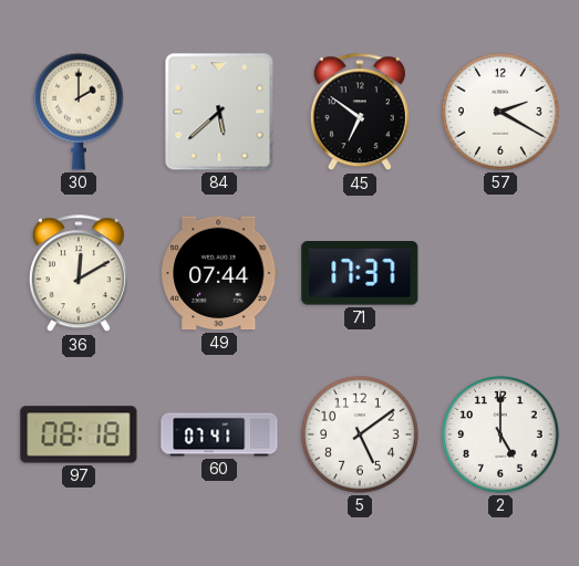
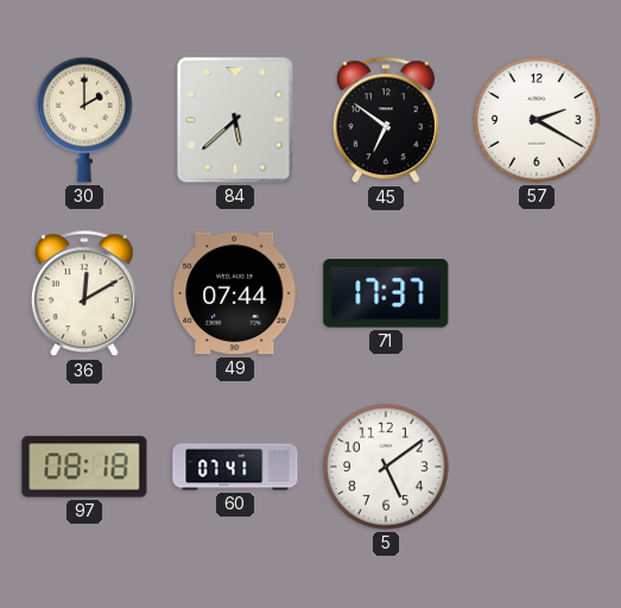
2: 5:00 -> none (500, 434)
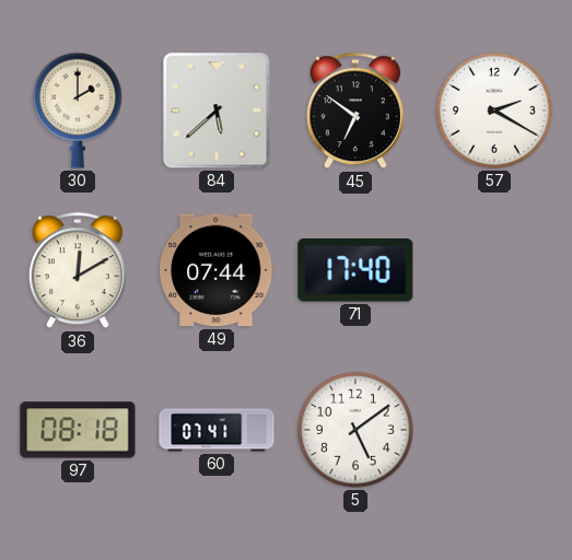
71: 17:37 -> 17:40 (355, 271)
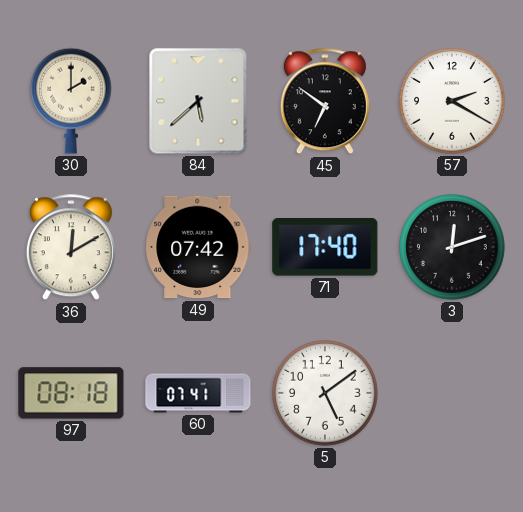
49: 07:44 -> 07:42 (198, 247)
3: none -> 12:12 (452, 247)
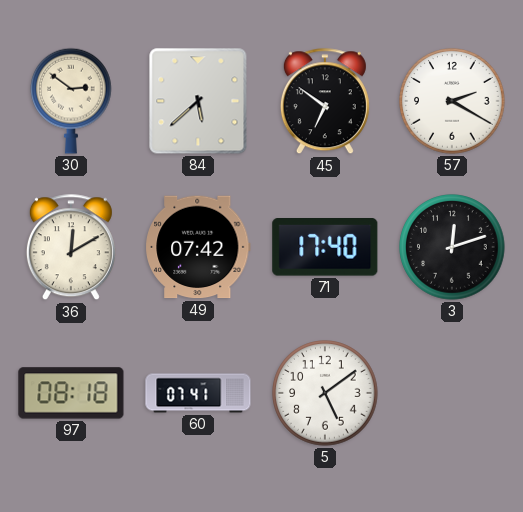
30: 2:00 -> 2:51 (72, 101)
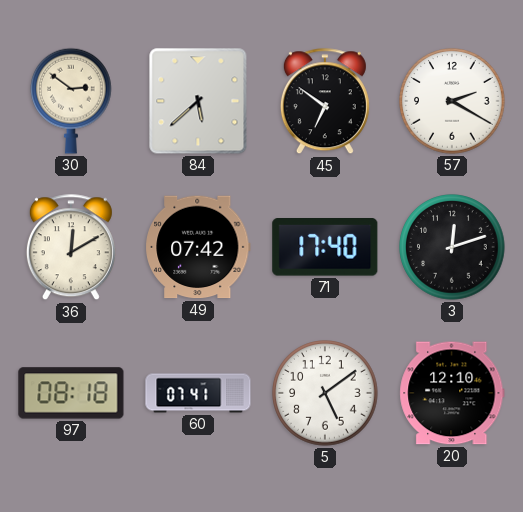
20: none -> 12:10 (452, 393)
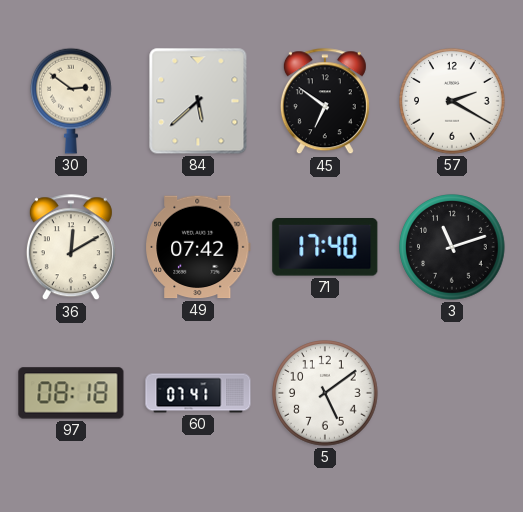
3: 12:12 -> 11:12 (452, 247)
20: 12:10 -> none (452, 393)
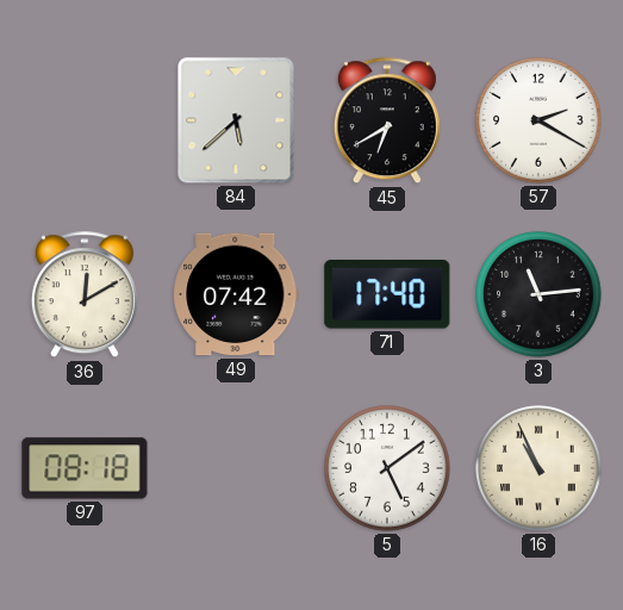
30: 2:51 -> none (72, 101)
45: 6:51 -> 6:40 (387, 122)
3: 11:12 -> 11:14 (538, 294)
60: 07:41 -> none (198, 393)
16: none -> 10:56 (538, 468)
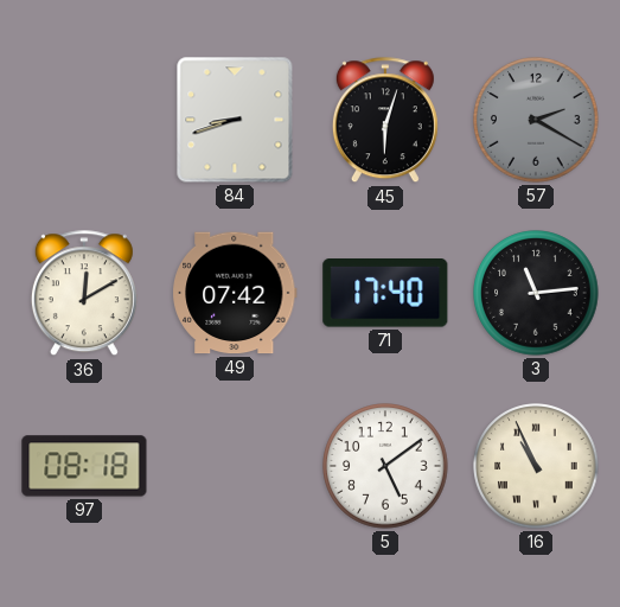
84: 5:38 -> 8:42 (235, 120)
45: 6:40 -> 6:03 (385, 121)
57 dial: white -> grey (536, 120)
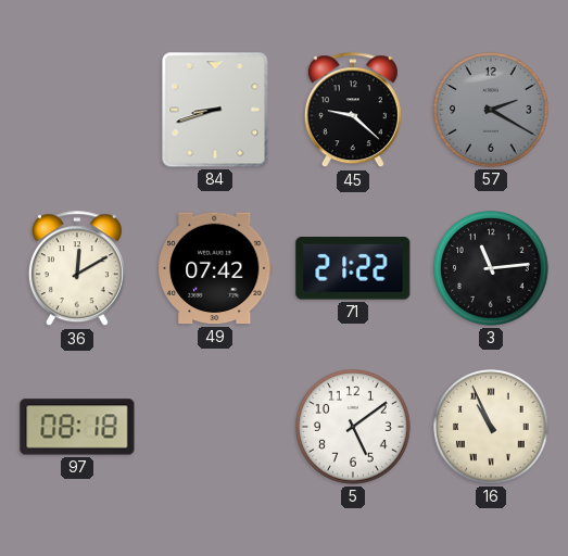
45: 6:03 -> 9:22 (353, 111)
71: 17:40 -> 21:22 (353, 269)
